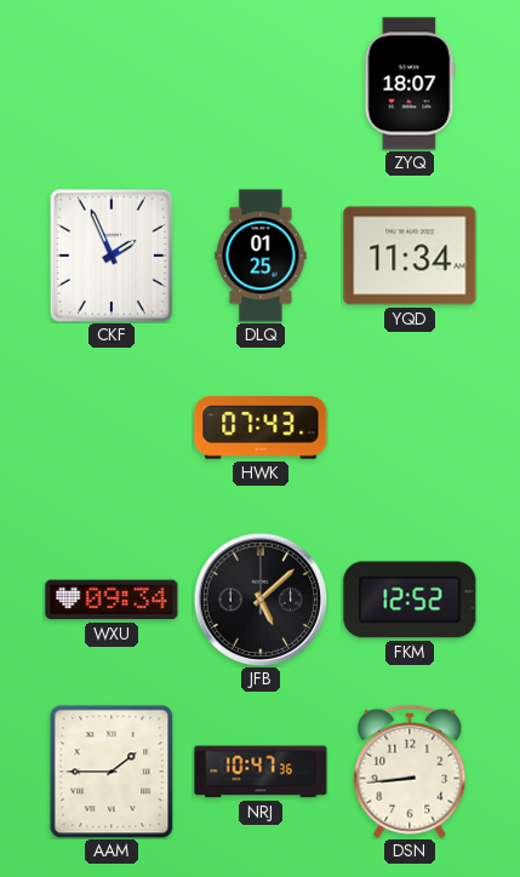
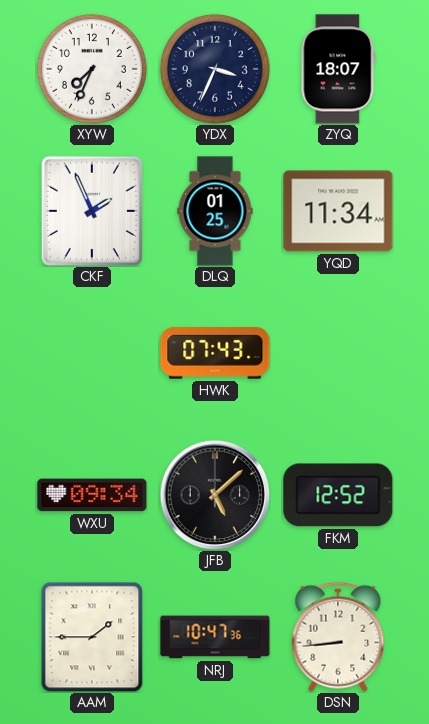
XYW: none -> 7:34 (92, 69)
YDX: none -> 3:34 (215, 69)
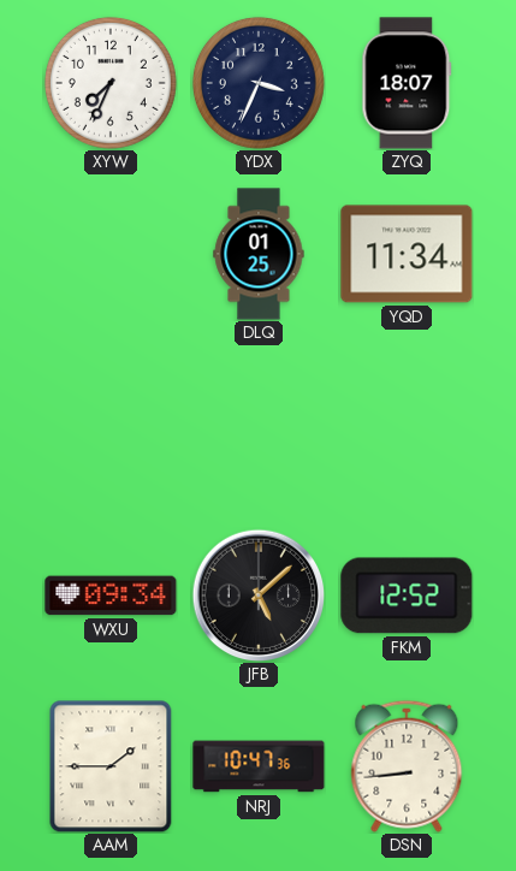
CKF: 1:56 -> none (92, 211)
HWK: 07:43 -> none (215, 353)
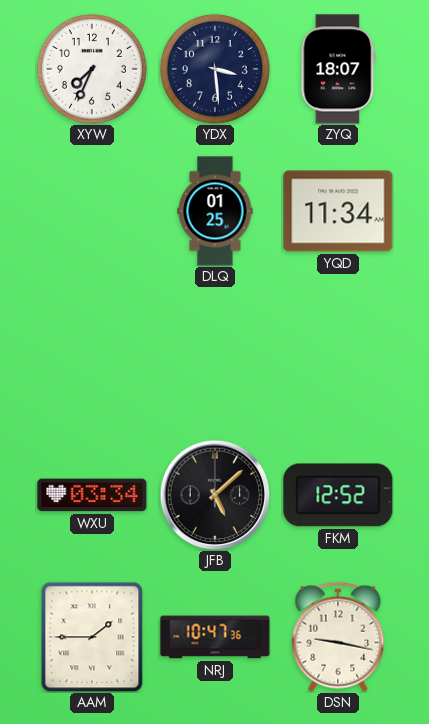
YDX: 3:34 -> 3:29 (215, 69)
WXU: 09:34 -> 03:34 (92, 495)
DSN: 8:44 -> 9:17 (338, 637)
